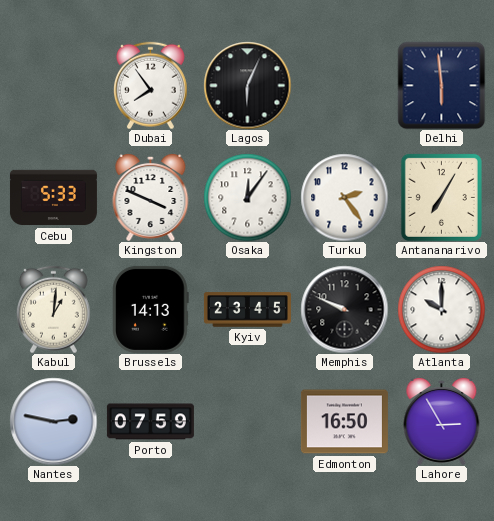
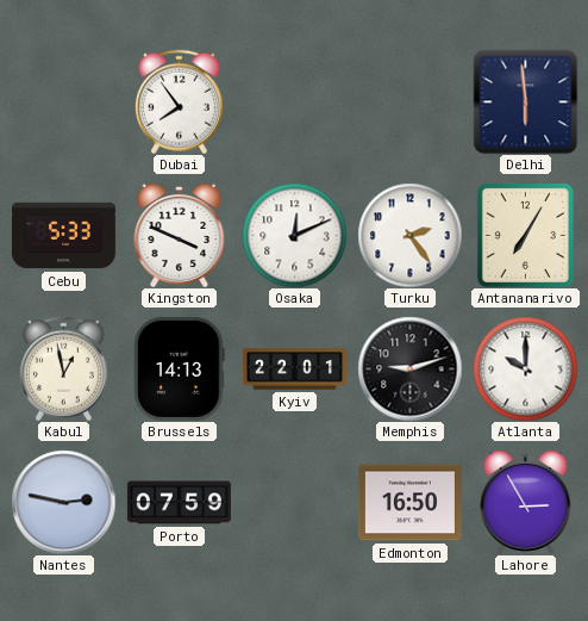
Lagos: 6:04 -> none (247, 85)
Osaka: 12:06 -> 12:11 (294, 235)
Kabul: 1:01 -> 12:58 (63, 368)
Kyiv: 23:45 -> 22:01 (294, 370)
Memphis: 9:49 -> 9:12 (409, 368)
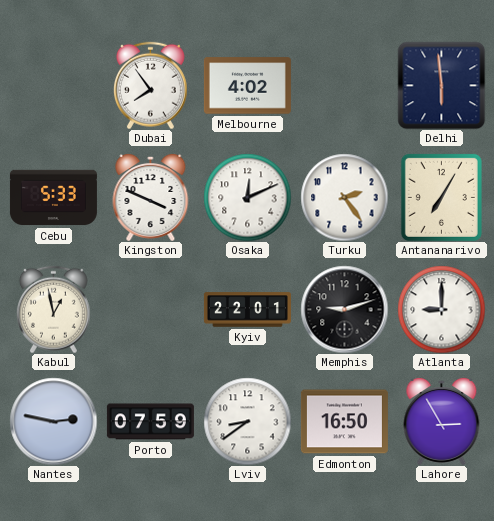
Melbourne: none -> 4:02 (247, 86)
Brussels: 14:13 -> none (180, 368)
Atlanta: 10:00 -> 9:00 (441, 309)
Lviv: none -> 8:39 (247, 421)
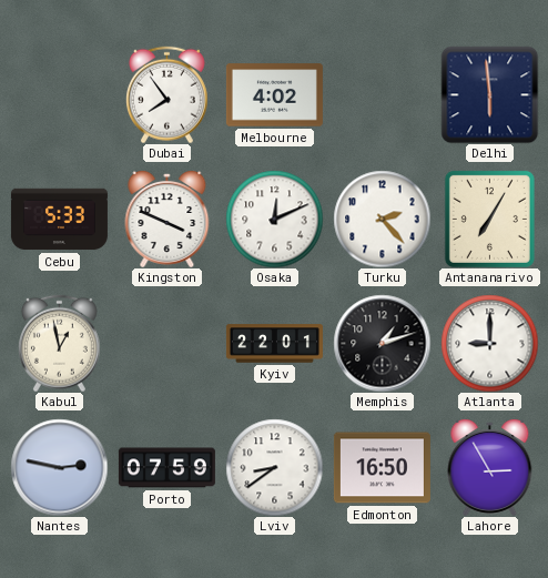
Turku: 2:24 -> 2:23 (382, 219)
Memphis: 9:12 -> 1:12 (382, 343)
